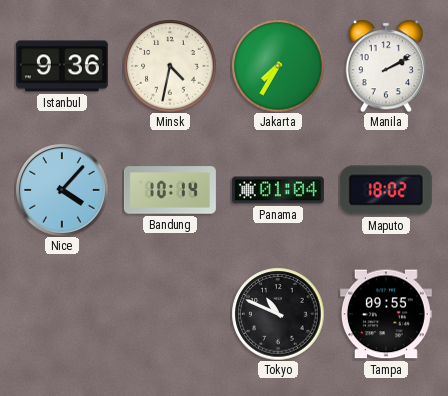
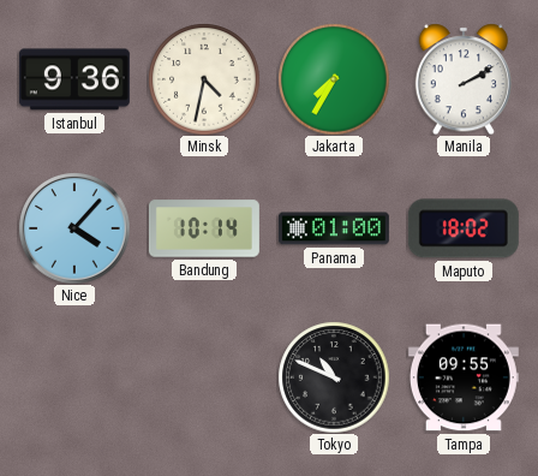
Panama: 01:04 -> 01:00 (334, 228)
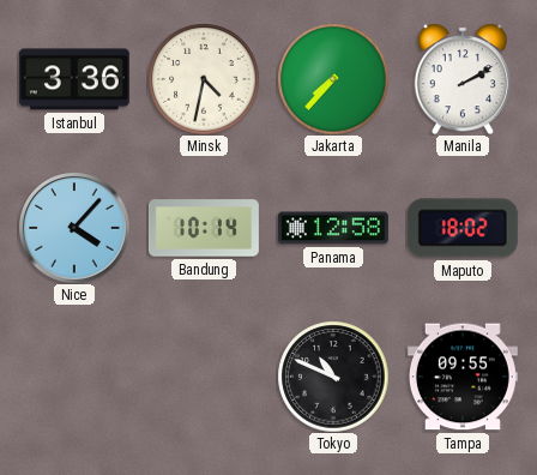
Istanbul: 9:36 -> 3:36 (74, 79)
Jakarta: 7:35 -> 7:37 (333, 79)
Panama: 01:00 -> 12:58 (333, 228)
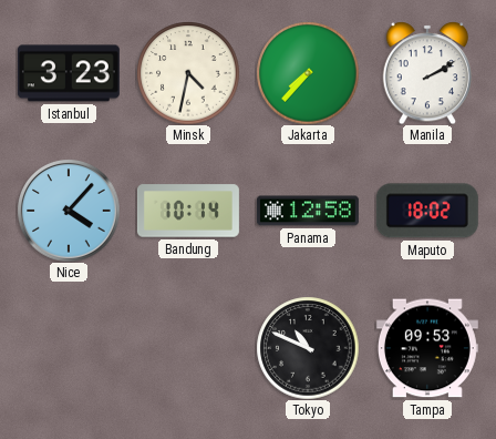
Istanbul: 3:36 -> 3:23 (69, 73)
Tampa: 09:55 -> 09:53 (427, 348)
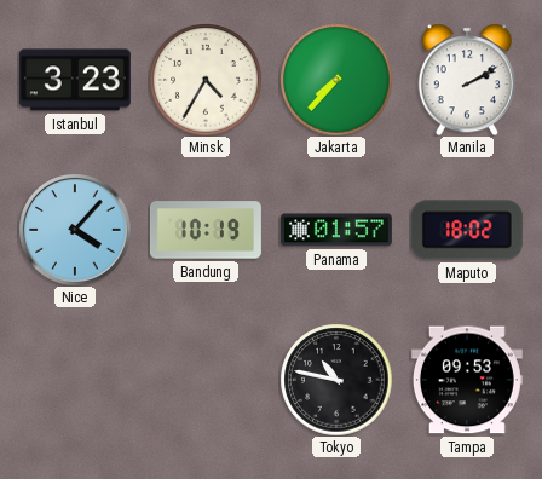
Minsk: 4:32 -> 4:35 (206, 80)
Bandung: 10:14 -> 10:19 (206, 230)
Panama: 12:58 -> 01:57 (336, 230)
Tokyo: 10:49 -> 10:47 (336, 380)
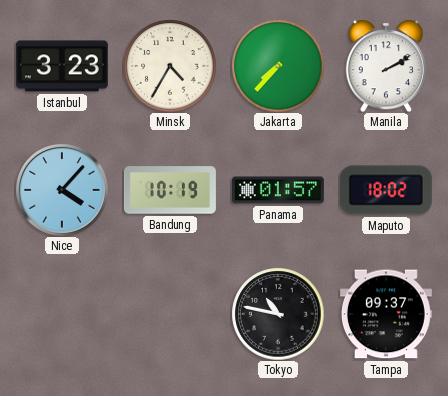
Tampa: 09:53 -> 09:37 (386, 314)
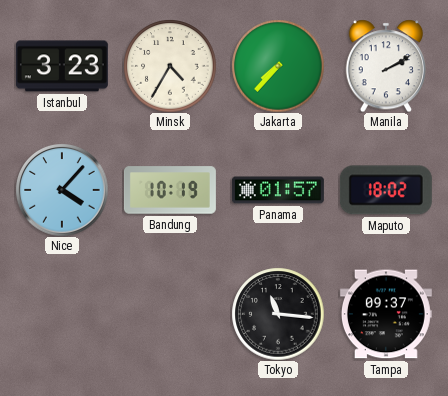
Tokyo: 10:47 -> 11:16 (278, 314)
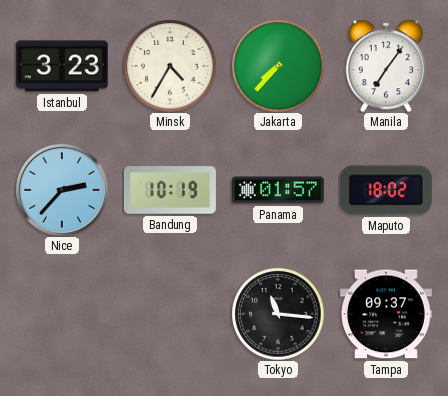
Manila: 2:10 -> 7:06 (385, 66)
Nice: 4:07 -> 2:37 (62, 190)
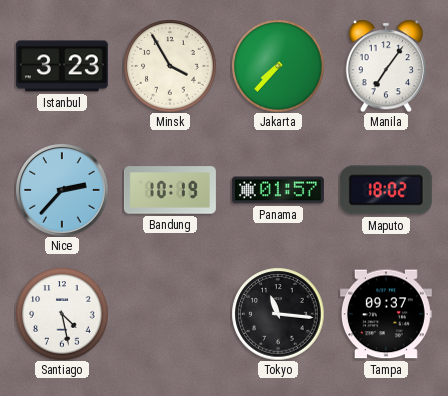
Minsk: 4:35 -> 3:55 (170, 66)
Santiago: none -> 4:28 (62, 314)
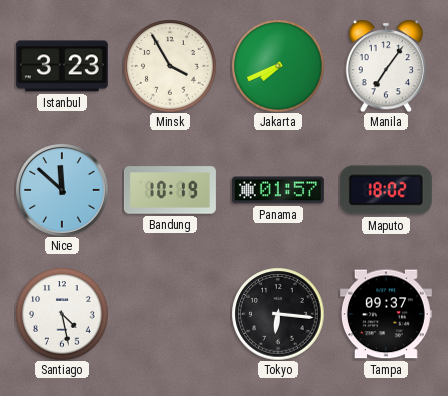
Jakarta: 7:37 -> 7:41 (278, 66)
Nice: 2:37 -> 11:52 (62, 190)
Tokyo: 11:16 -> 6:16 (278, 314)
